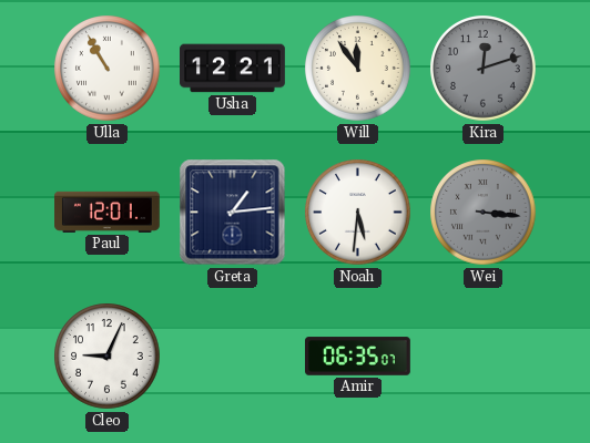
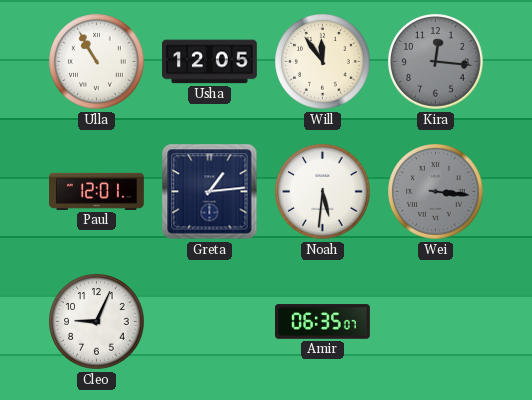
Usha: 12:21 -> 12:05 (210, 62)
Kira: 12:12 -> 12:16 (436, 62)
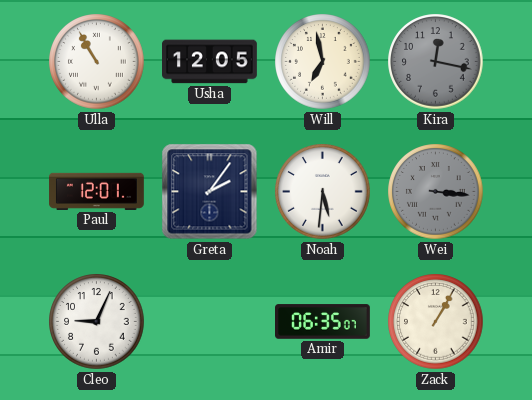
Will: 11:54 -> 6:58 (323, 62)
Kira: 12:16 -> 12:17 (436, 62)
Greta: 1:14 -> 2:06 (210, 192)
Zack: none -> 1:05 (436, 322)
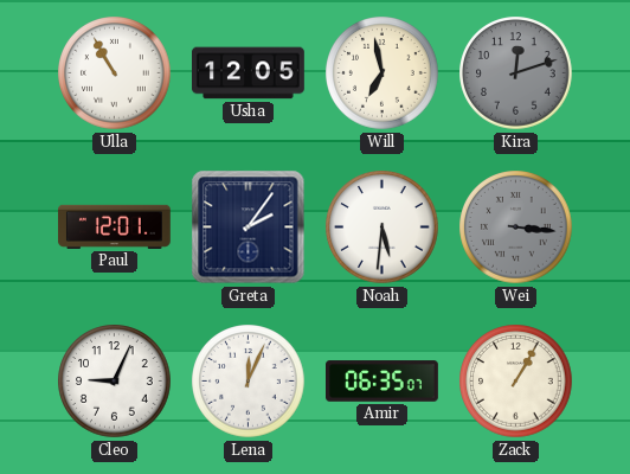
Kira: 12:17 -> 12:12 (516, 73)
Lena: none -> 12:04 (249, 382)
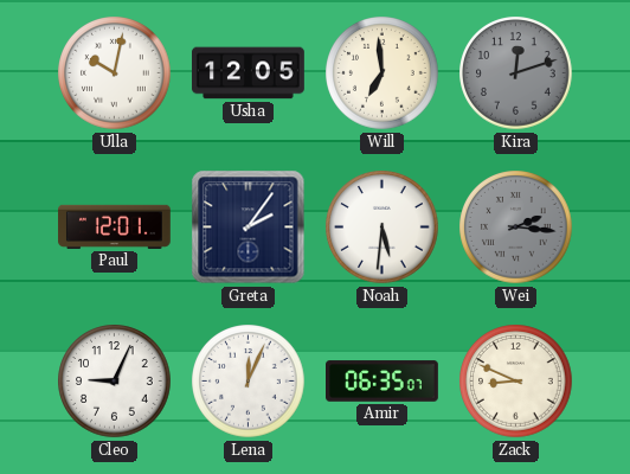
Ulla: 10:55 -> 10:02 (115, 73)
Will: 6:58 -> 6:59 (382, 73)
Wei: 3:16 -> 2:16 (516, 228)
Zack: 1:05 -> 8:49 (516, 382)
